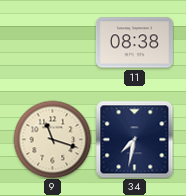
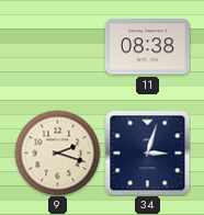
9: 11:18 -> 2:18 (57, 152)
34: 7:32 -> 3:03 (147, 152)
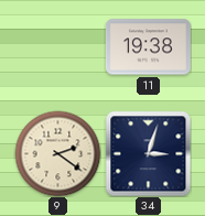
11: 08:38 -> 19:38 (148, 47)
9: 2:18 -> 2:21 (57, 153)
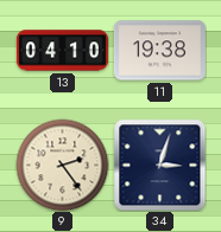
13: none -> 04:10 (62, 51)
9: 2:21 -> 2:24 (62, 165)
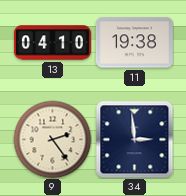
34: 3:03 -> 2:59 (134, 139)
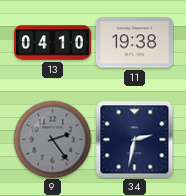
9 dial: cream -> grey (52, 139)
34: 2:59 -> 2:32 (134, 139)
